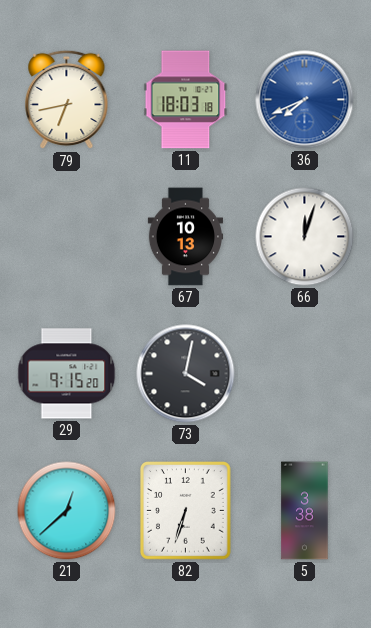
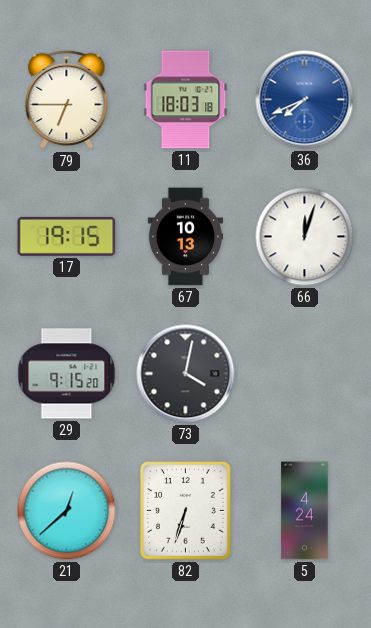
79: 6:43 -> 6:45 (67, 100)
17: none -> 19:15 (67, 236)
5: 3:38 -> 4:24 (305, 511)
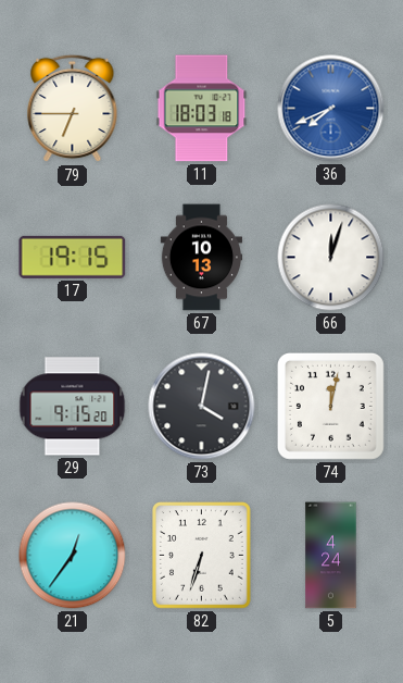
74: none -> 12:02 (330, 406)
21: 12:38 -> 12:36 (73, 556)
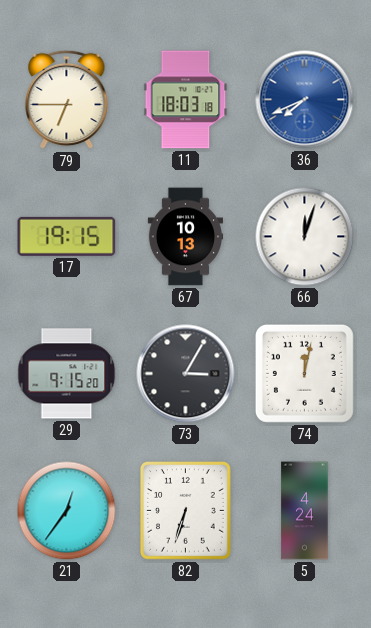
73: 4:02 -> 3:05 (186, 374)
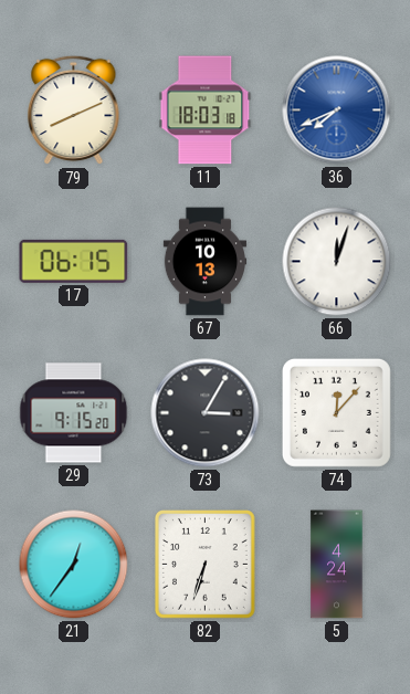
79: 6:45 -> 8:11 (74, 111)
17: 19:15 -> 06:15 (74, 261)
74: 12:02 -> 12:07 (336, 412)
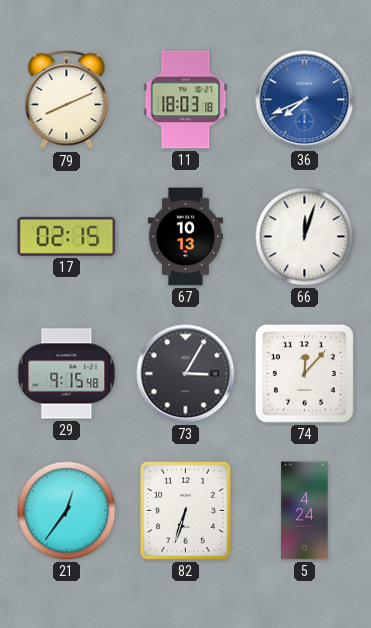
17: 06:15 -> 02:15 (67, 236)
29: 9:15:20 -> 9:15:48 (67, 374)
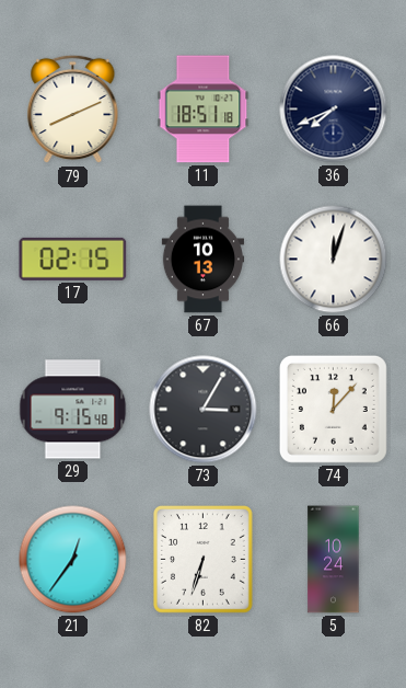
11: 18:03 -> 18:51 (204, 110)
36 dial: blue -> navy (334, 110)
5: 4:24 -> 10:24 (334, 560)
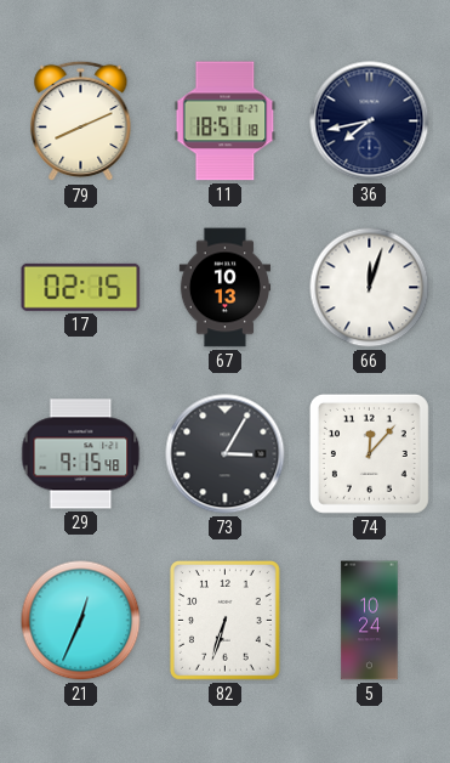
36: 7:41 -> 7:43 (370, 121)
21: 12:36 -> 12:34 (81, 621)
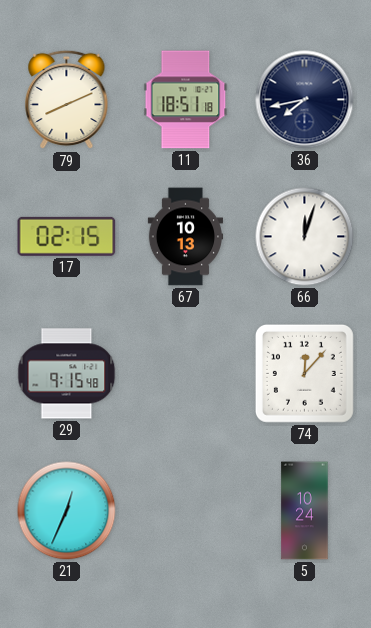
73: 3:05 -> none (226, 454)
82: 6:33 -> none (224, 621)
